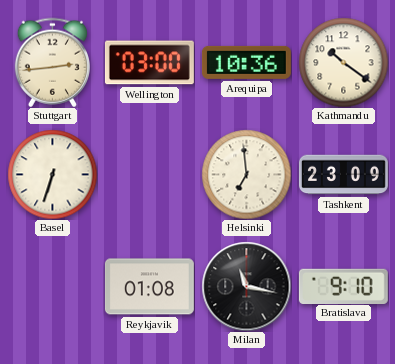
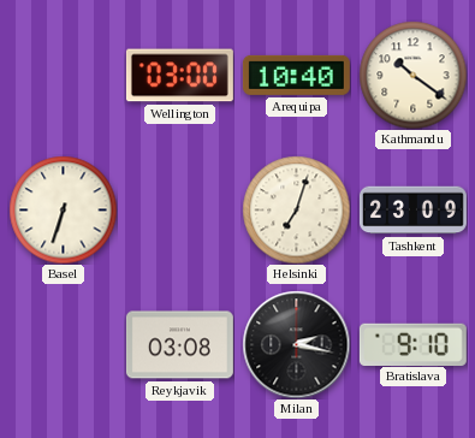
Stuttgart: 2:44 -> none (52, 62)
Arequipa: 10:36 -> 10:40 (296, 75)
Helsinki: 6:59 -> 7:03 (296, 209)
Reykjavik: 01:08 -> 03:08 (179, 345)
Milan: 11:17 -> 2:17 (296, 344)
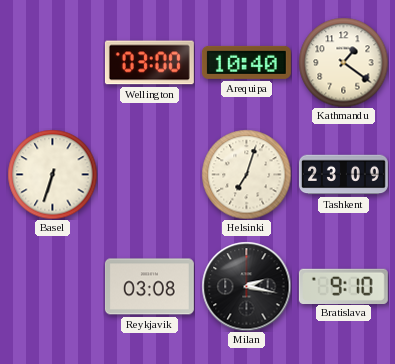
Kathmandu: 10:21 -> 1:21 (343, 62)
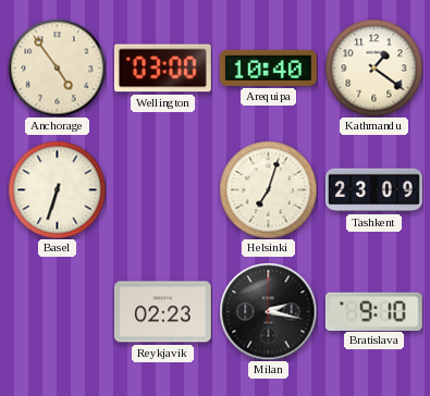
Anchorage: none -> 4:54 (57, 67)
Reykjavik: 03:08 -> 02:23 (162, 312)
